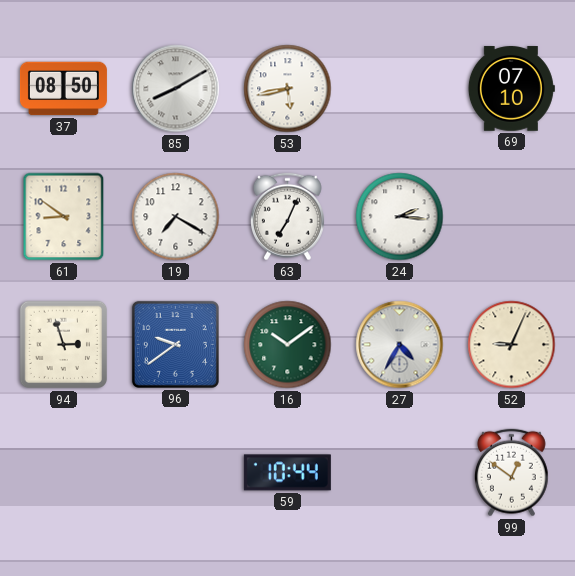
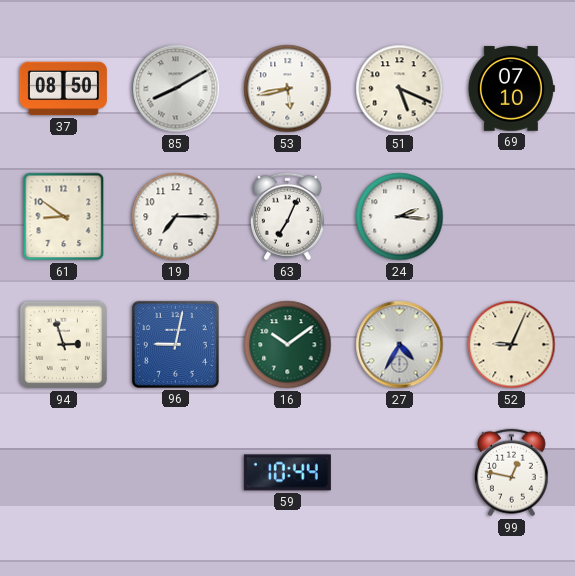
51: none -> 5:19 (400, 89)
19: 7:20 -> 7:15 (176, 217)
96: 9:39 -> 9:02 (175, 344)
99: 12:51 -> 12:47 (511, 473)
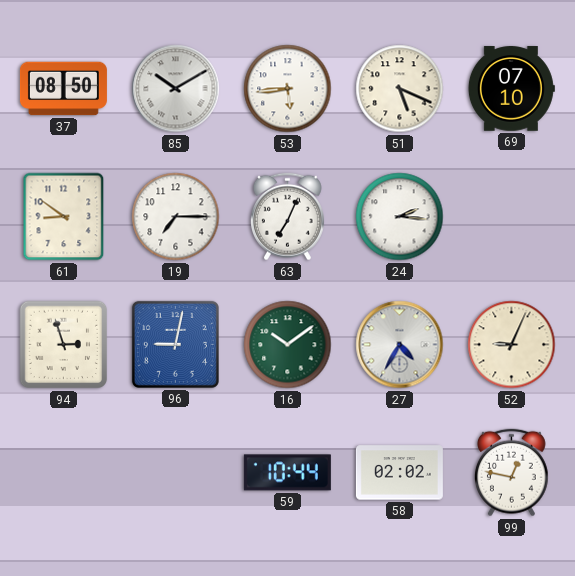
85: 8:10 -> 10:10 (176, 89)
53: 5:43 -> 5:44 (288, 89)
58: none -> 02:02 (399, 473)
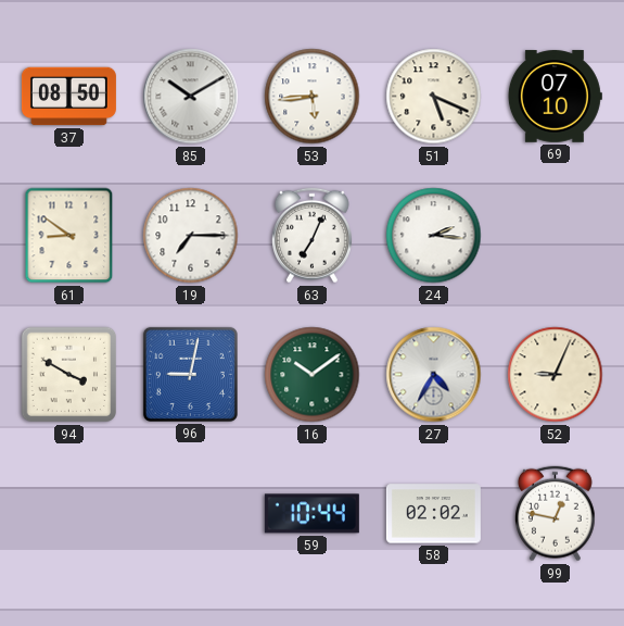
94: 2:57 -> 3:50 (69, 375)
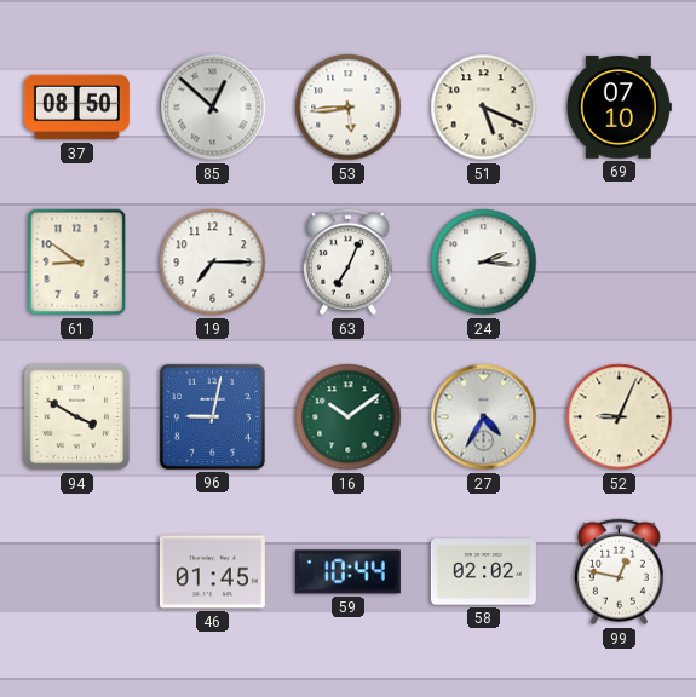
85: 10:10 -> 12:52 (213, 108)
46: none -> 01:45 (212, 572)
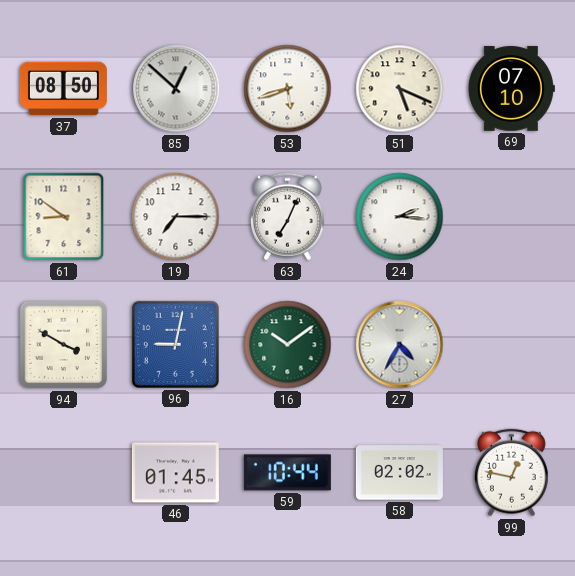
53: 5:44 -> 5:42 (288, 89)
52: 9:04 -> none (620, 417)
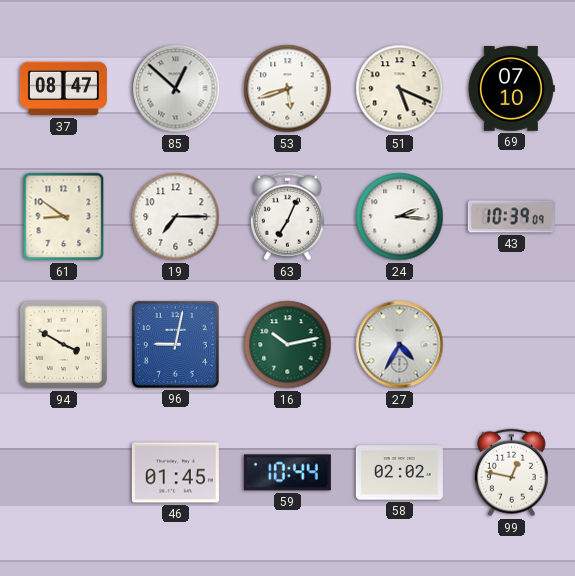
37: 08:50 -> 08:47 (63, 89)
43: none -> 10:39 (511, 217)
16: 10:09 -> 10:13 (288, 345)
